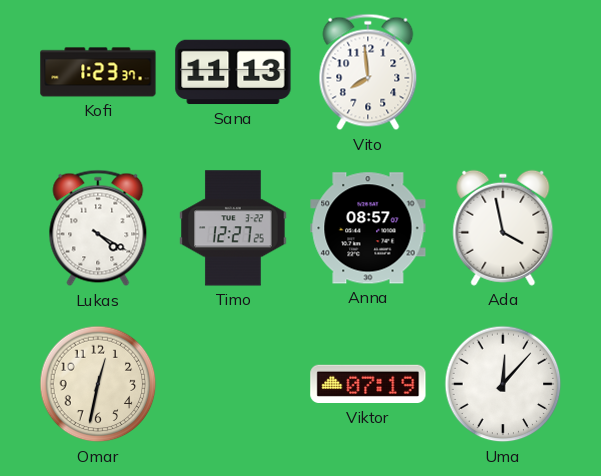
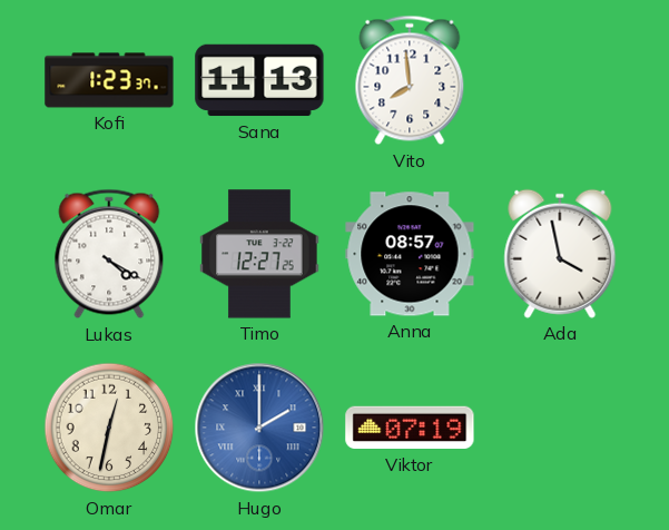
Hugo: none -> 2:00 (259, 428)
Uma: 12:07 -> none (503, 384)
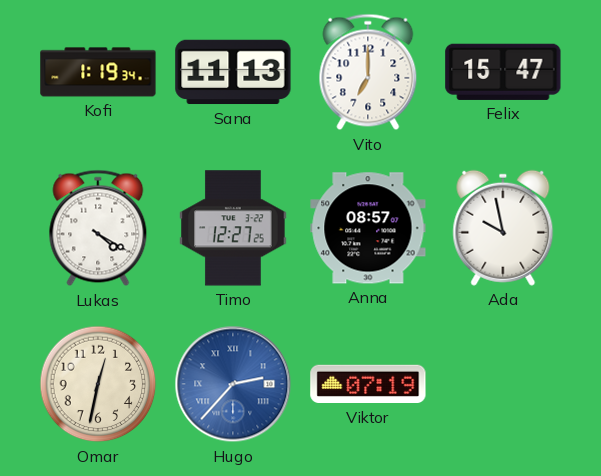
Kofi: 1:23 -> 1:19 (98, 72)
Vito: 7:59 -> 7:00 (368, 72)
Felix: none -> 15:47 (503, 72)
Ada: 3:58 -> 9:58 (503, 228)
Hugo: 2:00 -> 2:37 (233, 384)
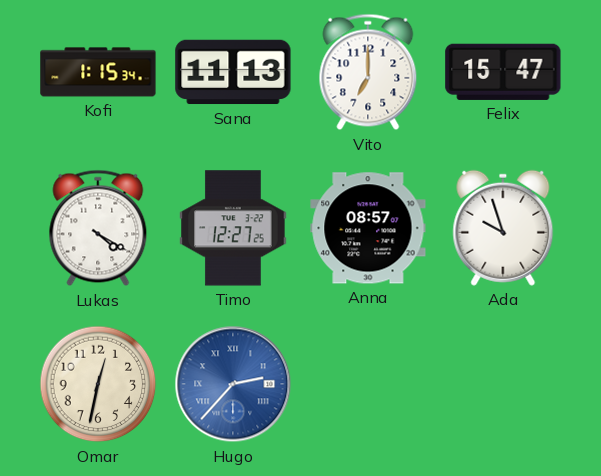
Kofi: 1:19 -> 1:15 (98, 72)
Ada: 9:58 -> 9:57 (503, 228)
Viktor: 07:19 -> none (368, 384)
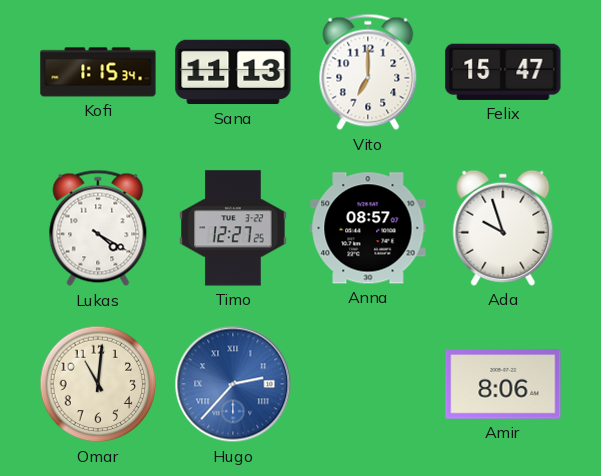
Omar: 12:32 -> 11:01 (98, 384)
Amir: none -> 8:06 (503, 384)
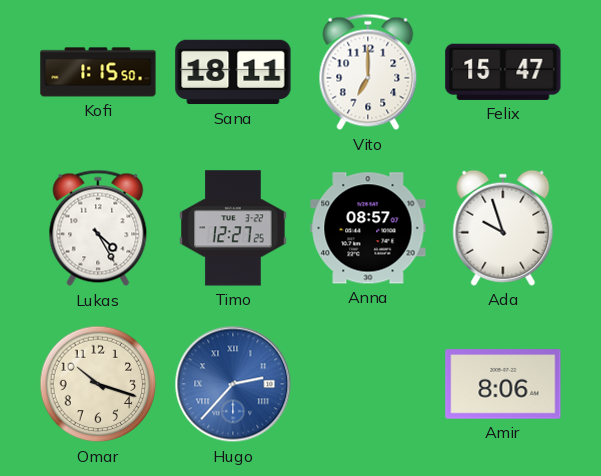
Kofi: 1:15:34 -> 1:15:50 (98, 72)
Sana: 11:13 -> 18:11 (233, 72)
Lukas: 4:20 -> 4:25 (98, 228)
Omar: 11:01 -> 10:18 (98, 384)
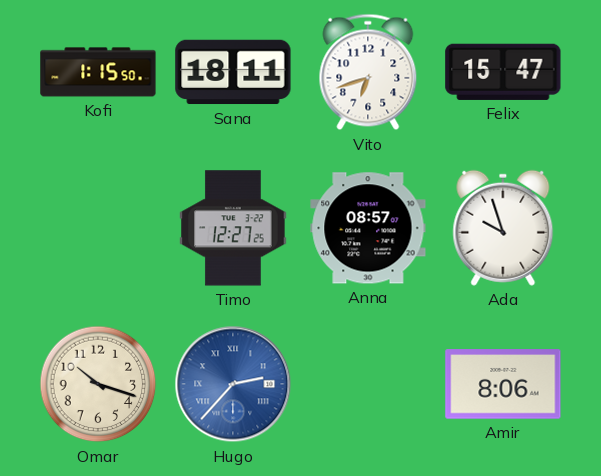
Vito: 7:00 -> 6:42 (368, 72)
Lukas: 4:25 -> none (98, 228)
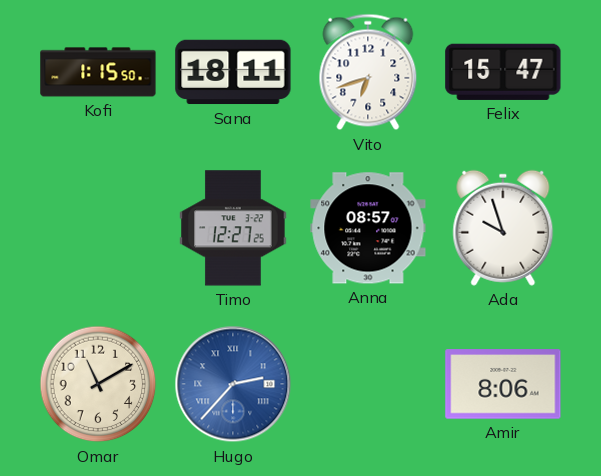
Omar: 10:18 -> 11:10 (98, 384)
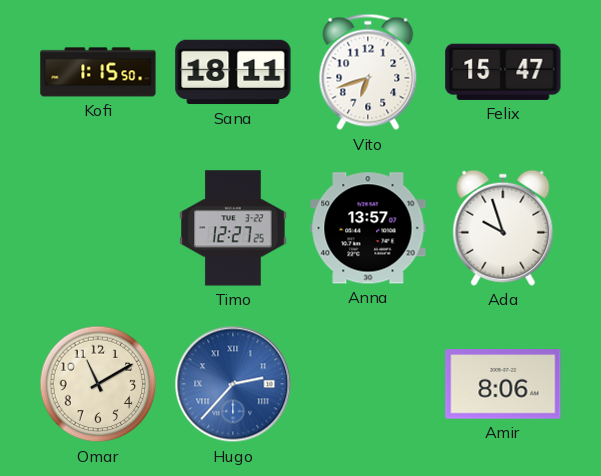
Anna: 08:57 -> 13:57 (368, 228)
